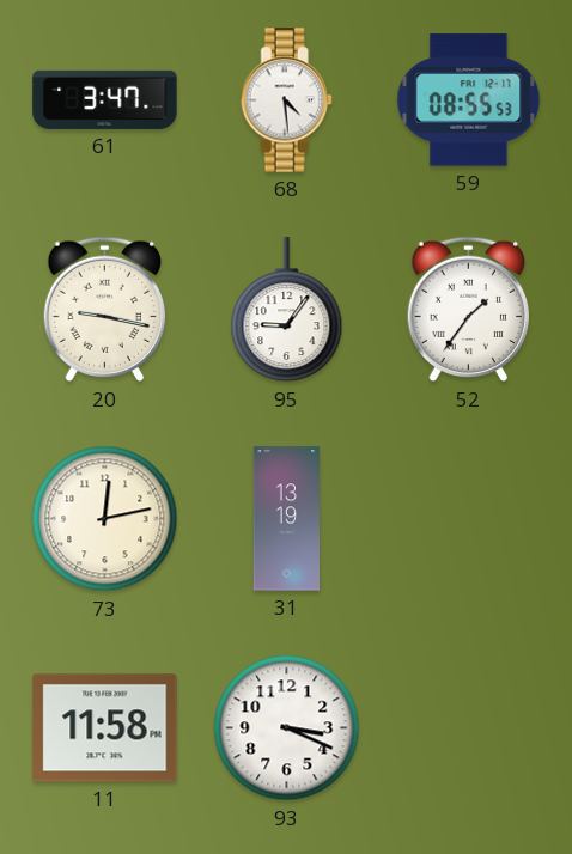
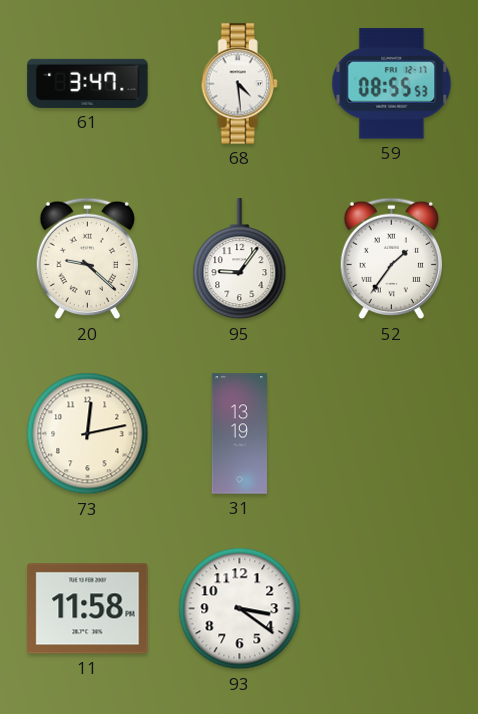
20: 9:17 -> 9:22 (87, 259)
93: 3:19 -> 3:21 (240, 609)
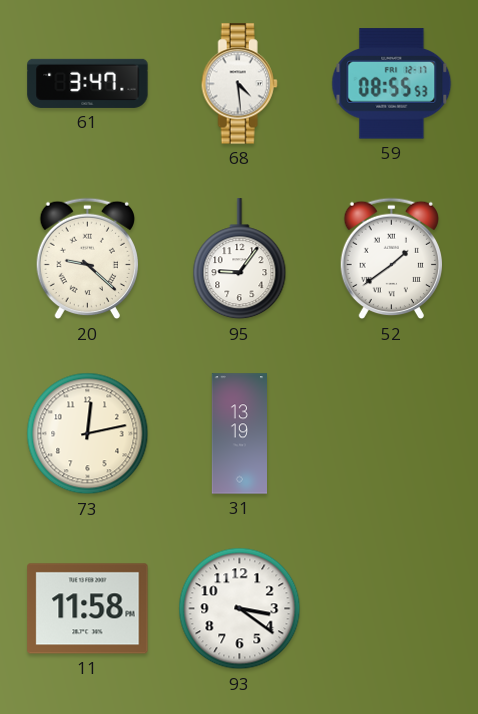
52: 1:36 -> 1:39 (391, 259)
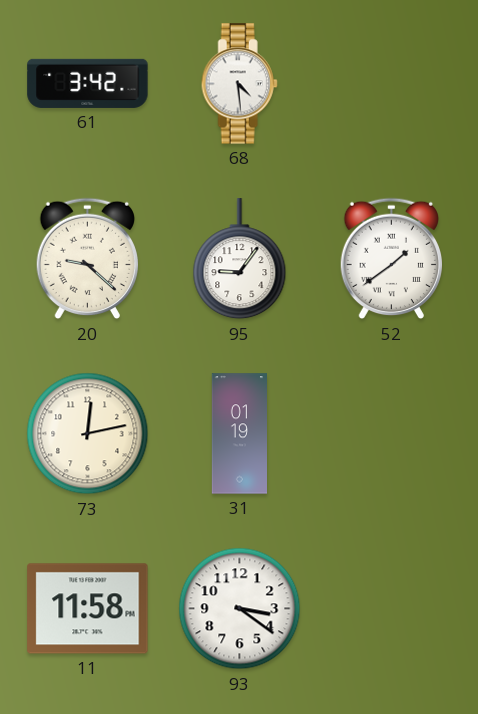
61: 3:47 -> 3:42 (88, 83)
59: 08:55 -> none (392, 84)
31: 13:19 -> 01:19 (239, 434)
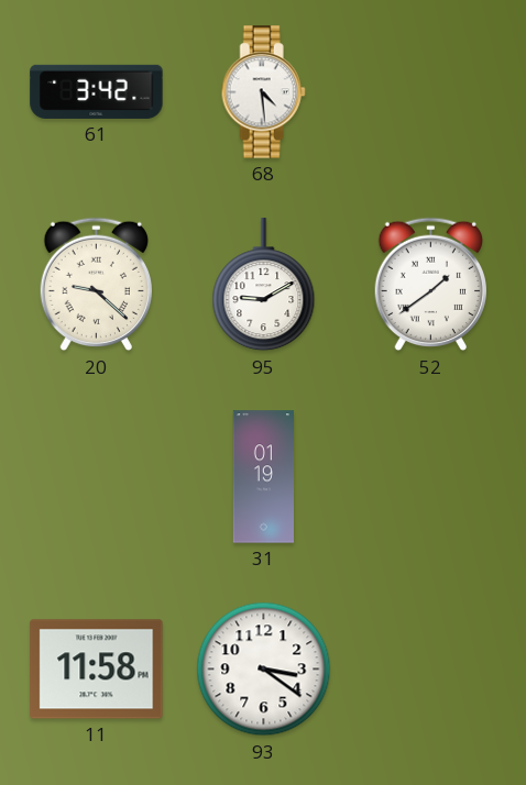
95: 9:06 -> 9:10 (264, 285)
73: 12:13 -> none (88, 434)
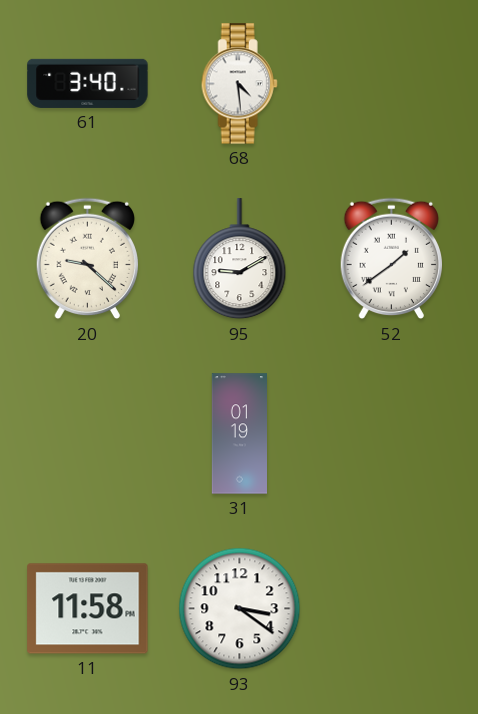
61: 3:42 -> 3:40 (88, 83)
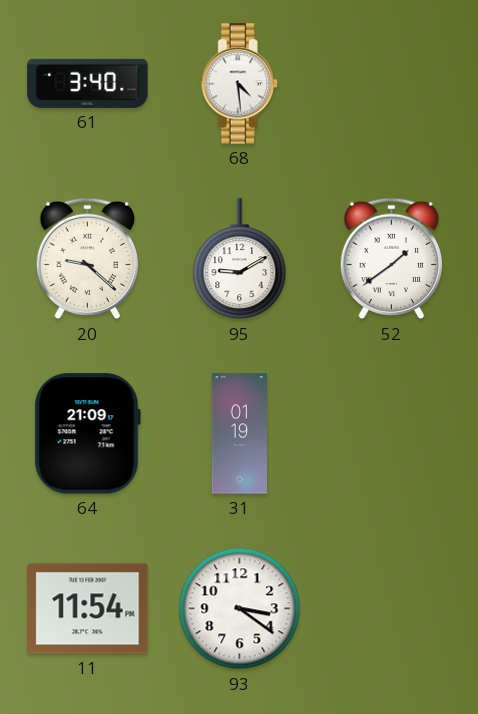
64: none -> 21:09 (87, 434)
11: 11:58 -> 11:54 (88, 609)
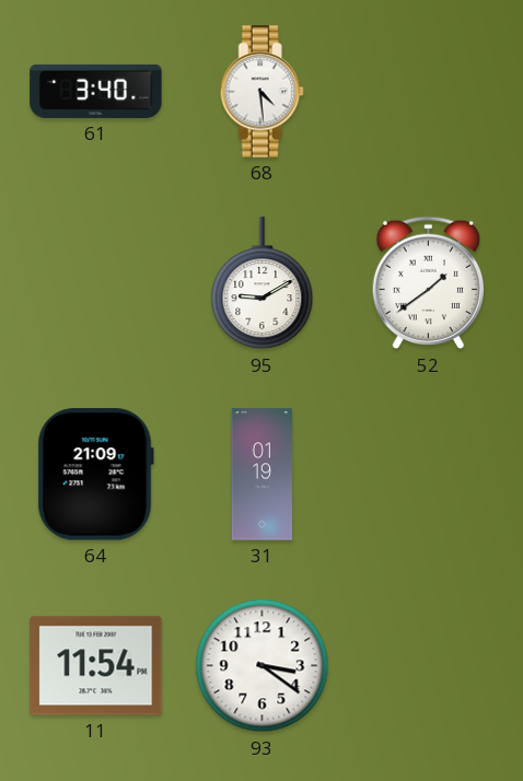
20: 9:22 -> none (87, 259)
